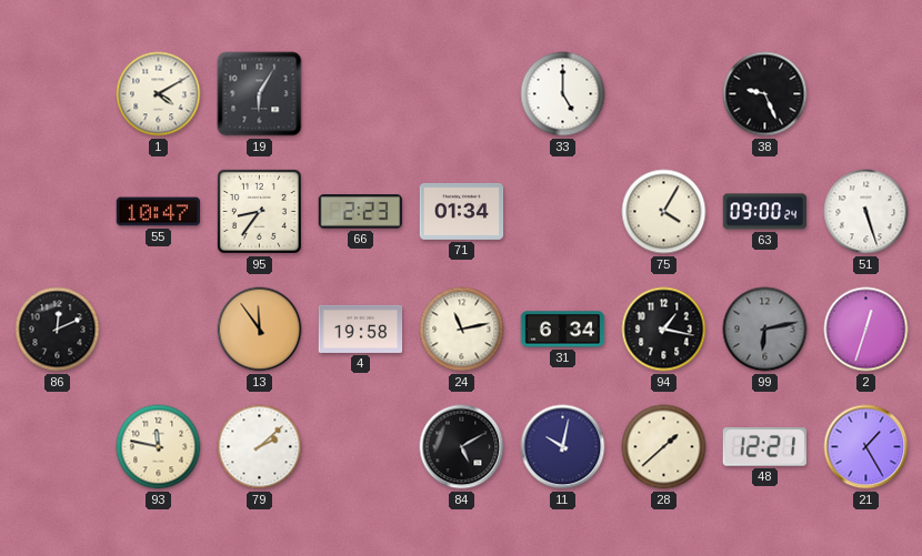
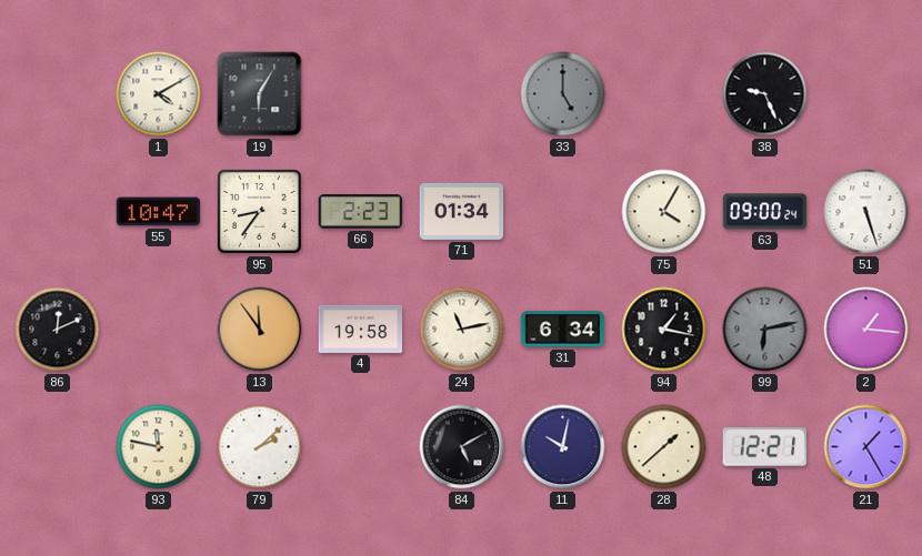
33 dial: white -> grey (563, 94)
2: 12:33 -> 1:16 (866, 330)
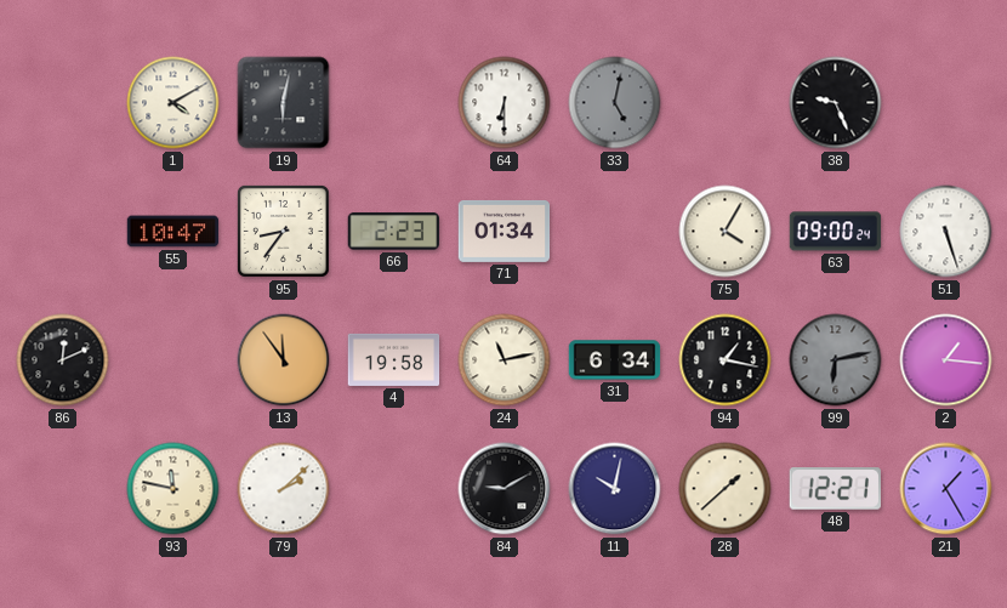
19: 6:05 -> 6:02 (284, 103)
64: none -> 6:30 (505, 103)
33: 5:00 -> 5:02 (615, 103)
84: 5:10 -> 9:10 (505, 489)
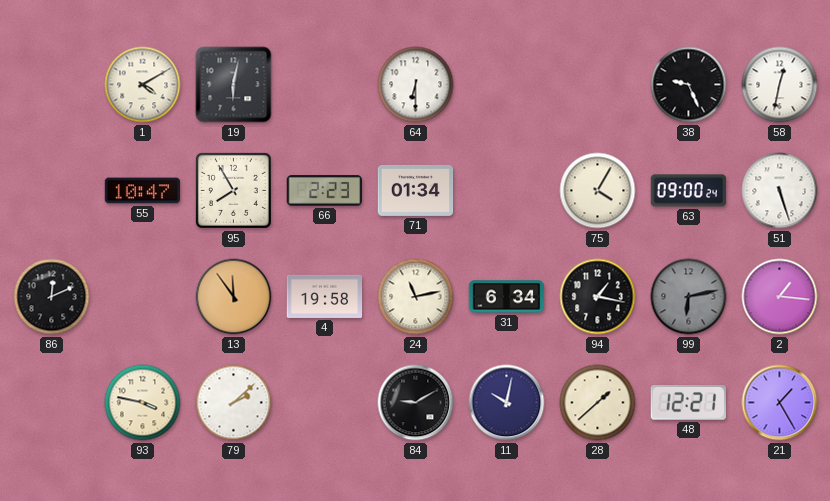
33: 5:02 -> none (615, 103)
58: none -> 12:32 (780, 85)
95: 8:36 -> 7:55 (233, 190)
93: 11:47 -> 3:47 (143, 403)
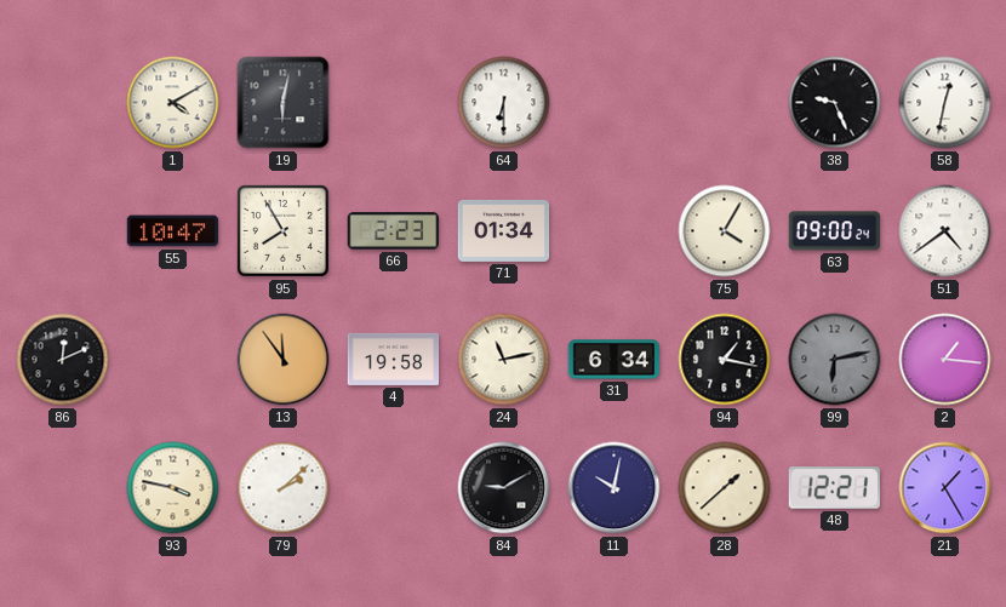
51: 5:27 -> 4:39 (945, 231)
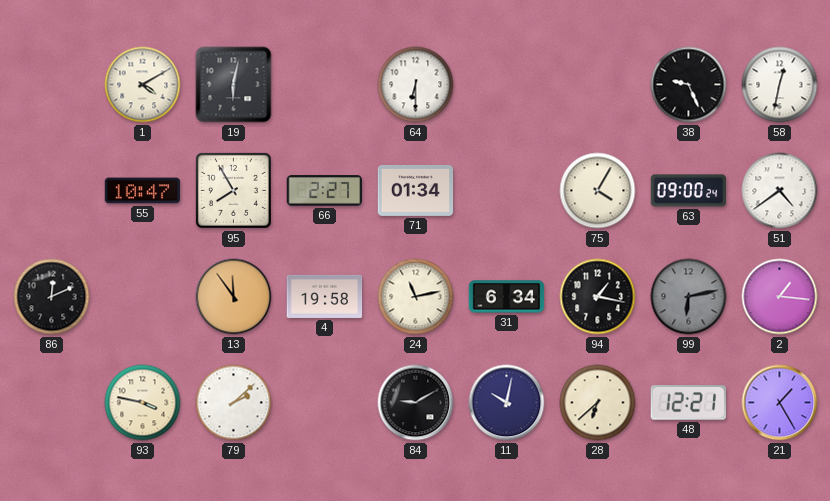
66: 2:23 -> 2:27 (324, 191)
28: 1:38 -> 6:38 (598, 403)
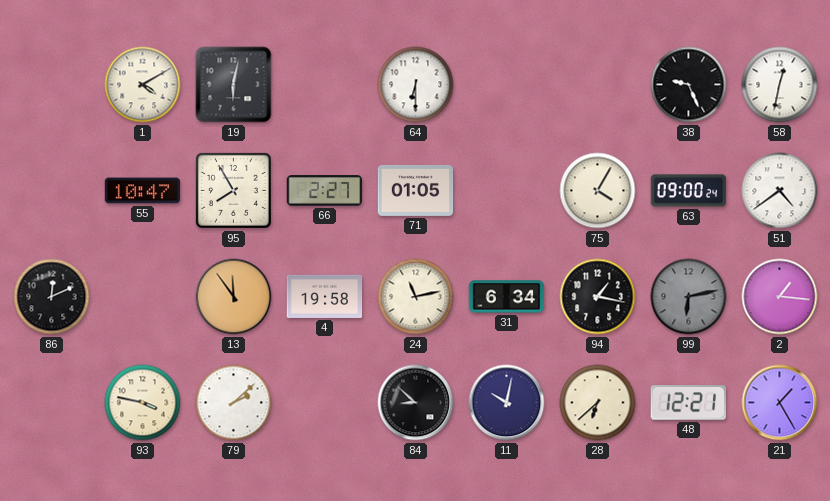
71: 01:34 -> 01:05 (416, 190)
84: 9:10 -> 8:52 (416, 403)
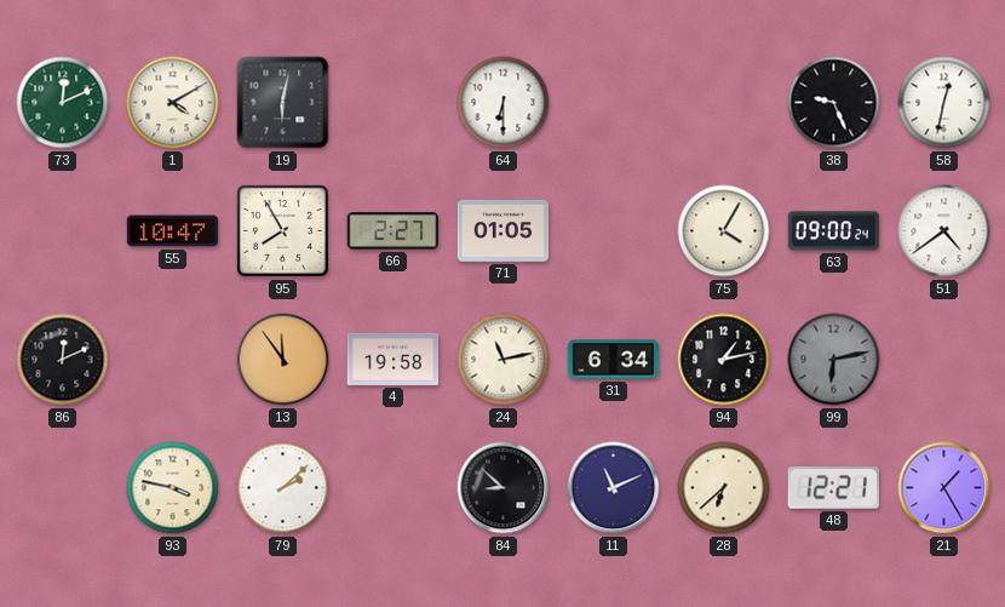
73: none -> 12:11 (63, 103)
94: 1:17 -> 1:13 (724, 360)
2: 1:16 -> none (780, 297)
11: 10:02 -> 11:11 (614, 488)
